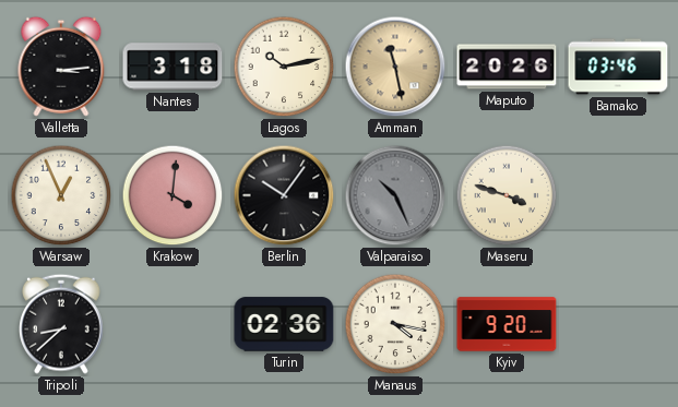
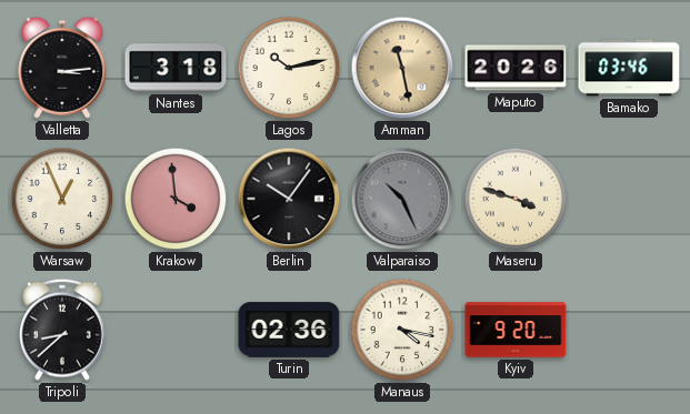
Krakow: 4:01 -> 3:59 (176, 199)
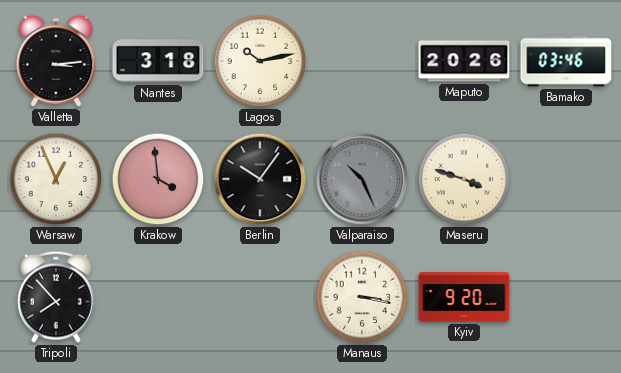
Amman: 11:28 -> none (402, 68)
Tripoli: 8:38 -> 7:53 (57, 297)
Turin: 02:36 -> none (289, 330)
Manaus: 4:17 -> 3:17 (362, 297)
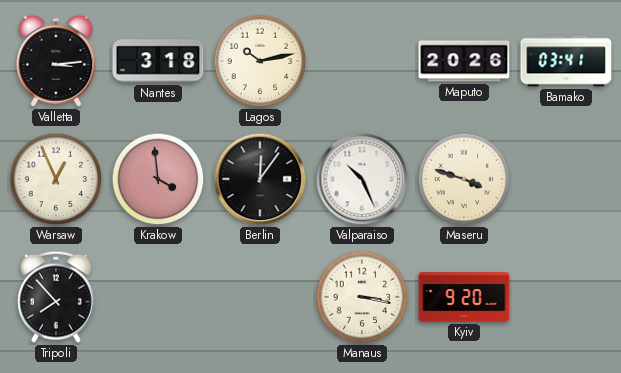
Bamako: 03:46 -> 03:41 (566, 61)
Berlin: 10:06 -> 12:06 (260, 179)
Valparaiso dial: grey -> white (362, 179)
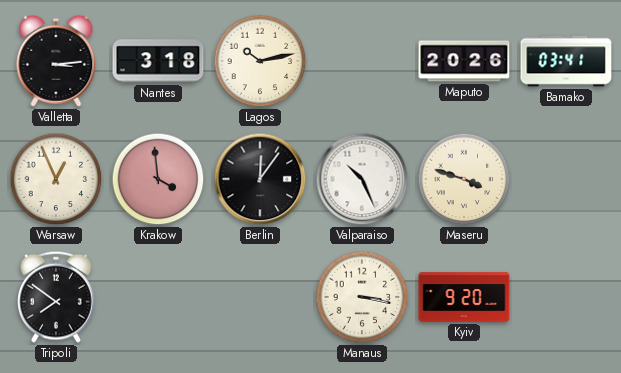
Tripoli: 7:53 -> 7:51 (57, 297)
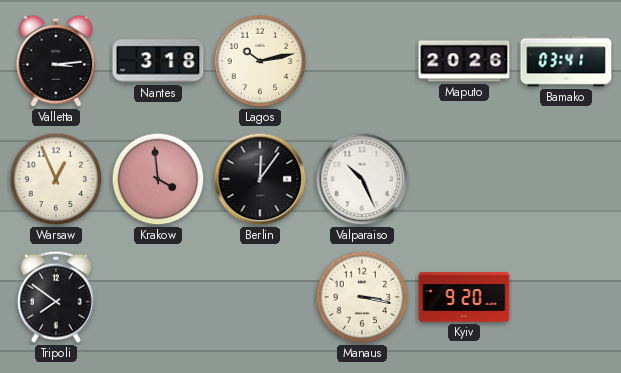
Maseru: 3:48 -> none (464, 179)
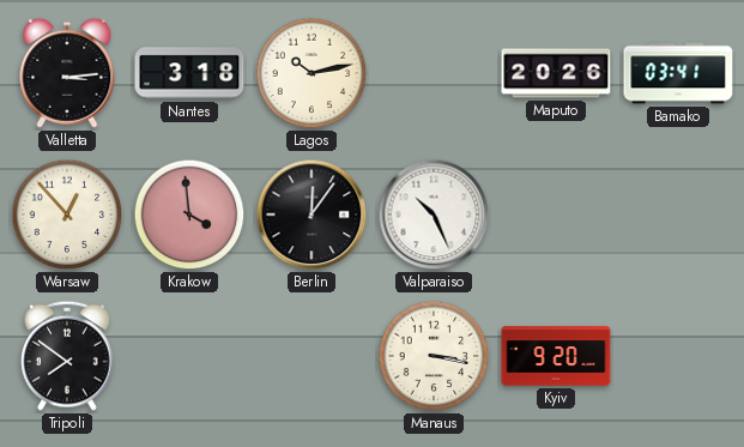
Warsaw: 12:56 -> 12:53 (67, 215)
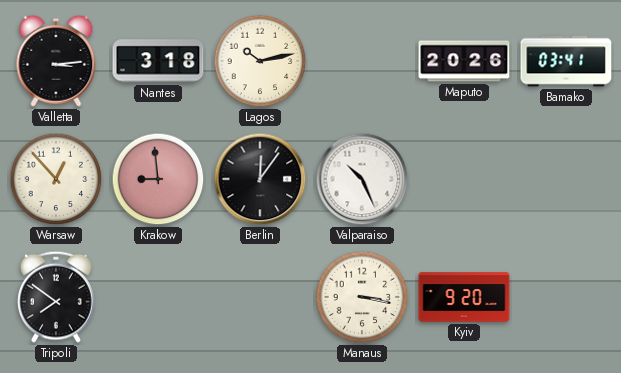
Krakow: 3:59 -> 8:59 (158, 179)
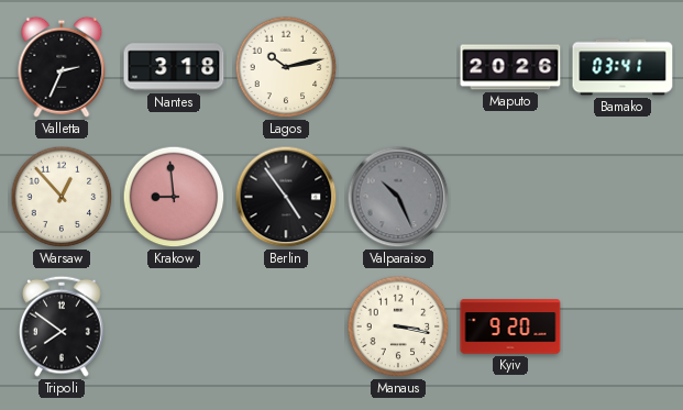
Valletta: 3:14 -> 2:34 (62, 67)
Berlin: 12:06 -> 4:54 (286, 197)
Valparaiso dial: white -> grey (398, 197)
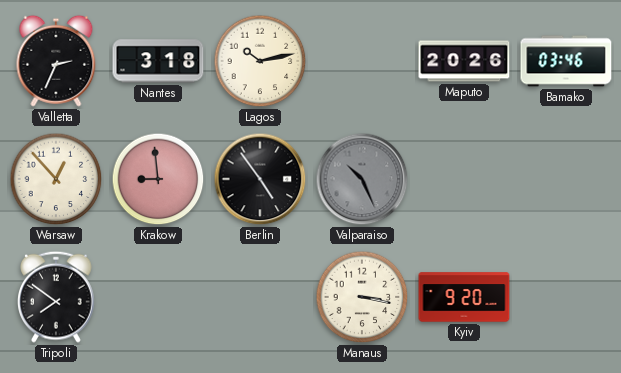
Bamako: 03:41 -> 03:46 (566, 61)
